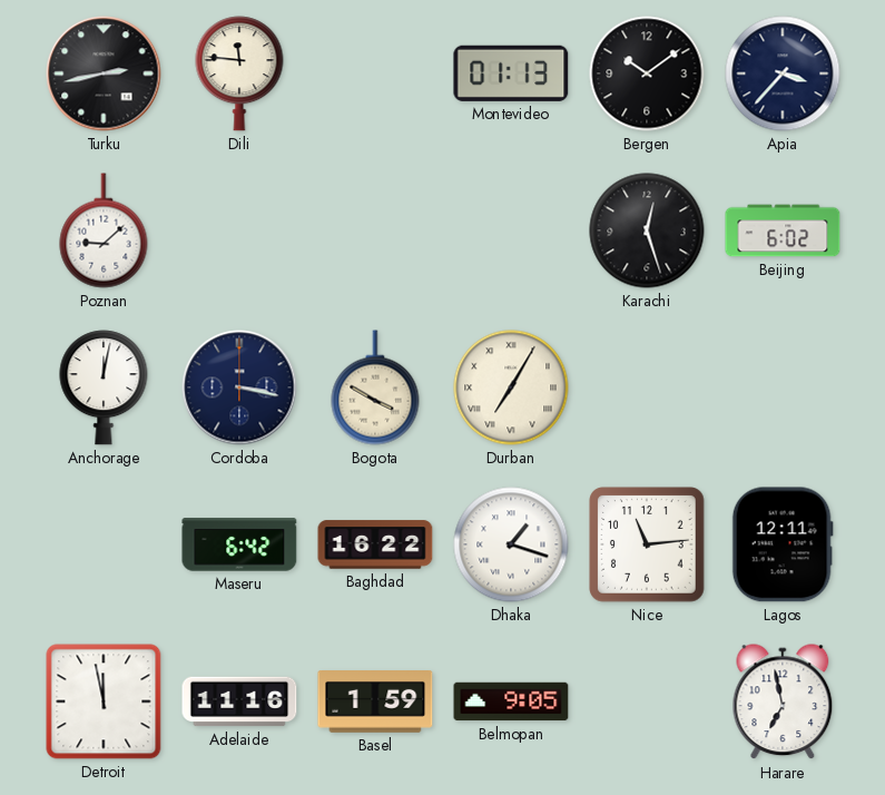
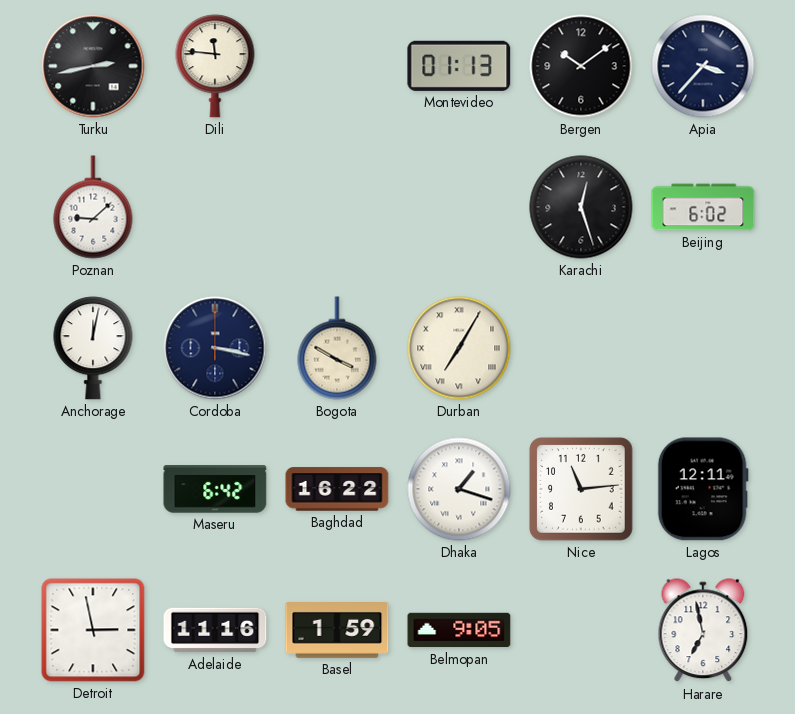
Detroit: 11:58 -> 2:58 (93, 630)
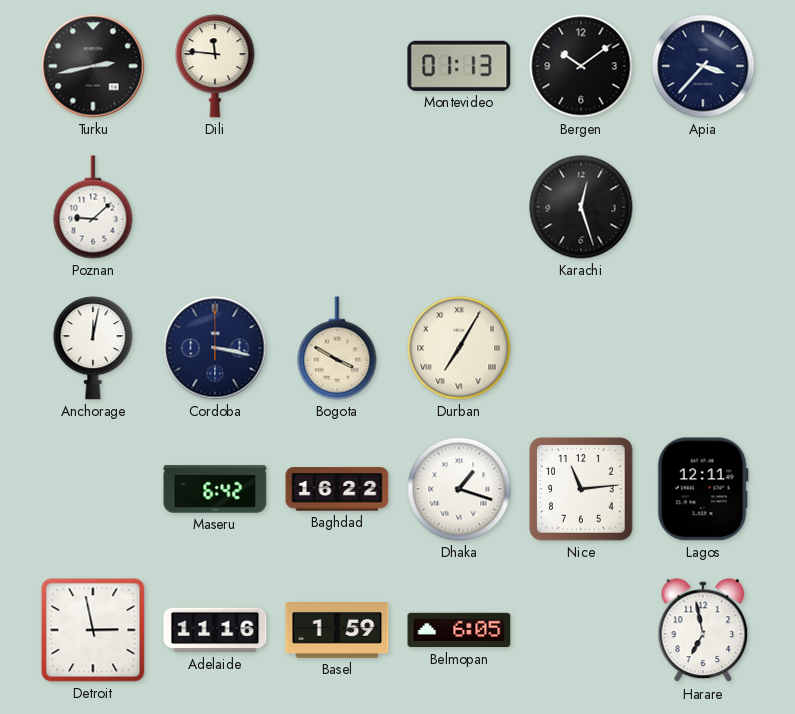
Beijing: 6:02 -> none (703, 207)
Belmopan: 9:05 -> 6:05 (459, 630)
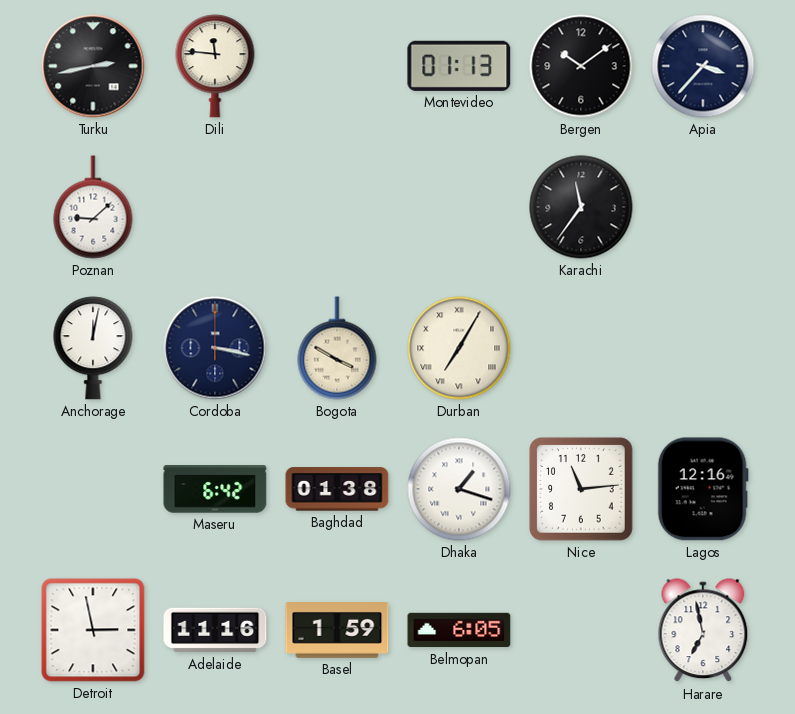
Karachi: 12:27 -> 11:36 (581, 207)
Baghdad: 16:22 -> 01:38 (337, 489)
Lagos: 12:11 -> 12:16 (703, 489)
